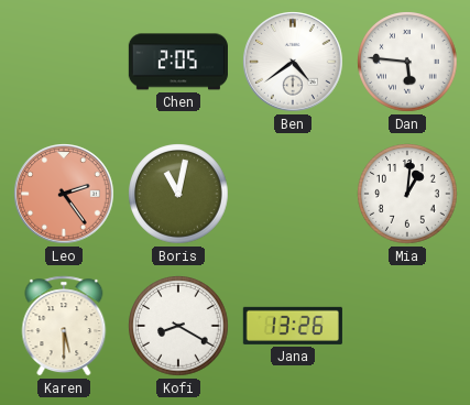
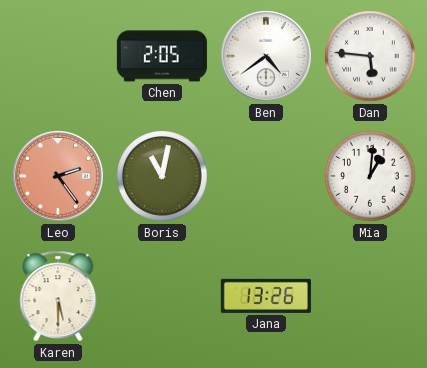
Kofi: 8:20 -> none (178, 326)
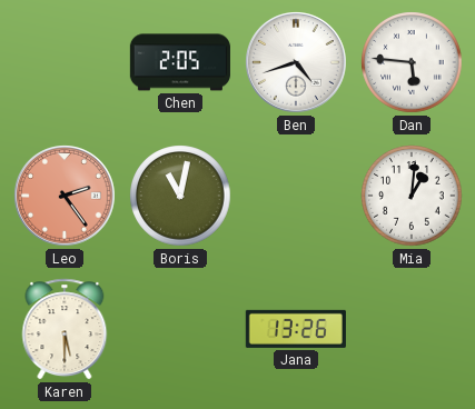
Ben: 4:39 -> 4:42 (296, 62)
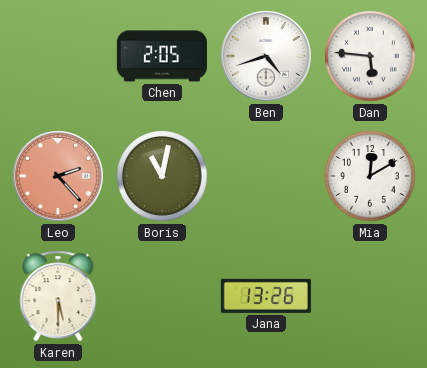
Leo: 2:24 -> 2:23 (58, 176)
Mia: 1:01 -> 12:10 (370, 176)
